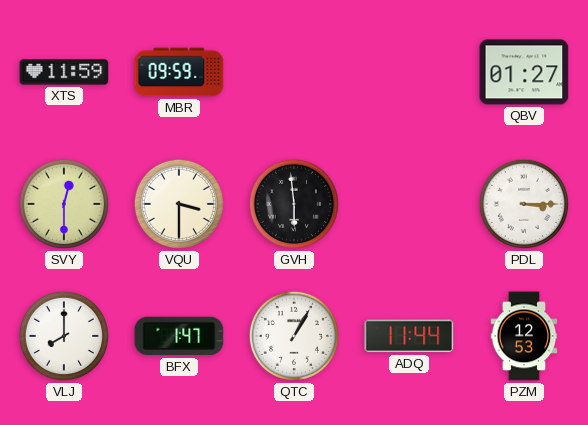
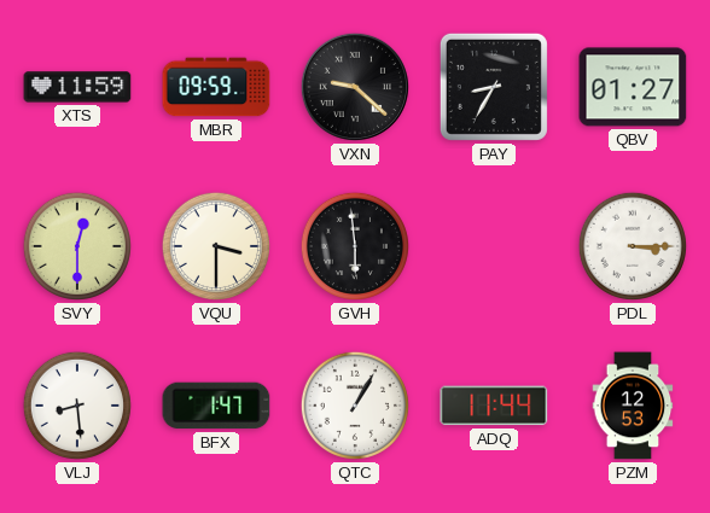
VXN: none -> 9:22 (355, 87)
PAY: none -> 8:35 (494, 87)
VLJ: 8:00 -> 8:29 (77, 406)
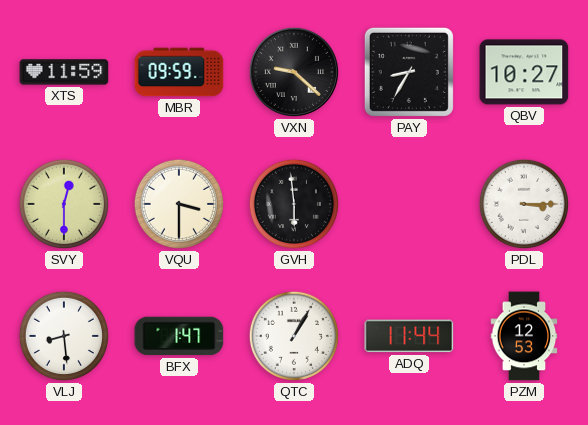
QBV: 01:27 -> 10:27 (524, 72)
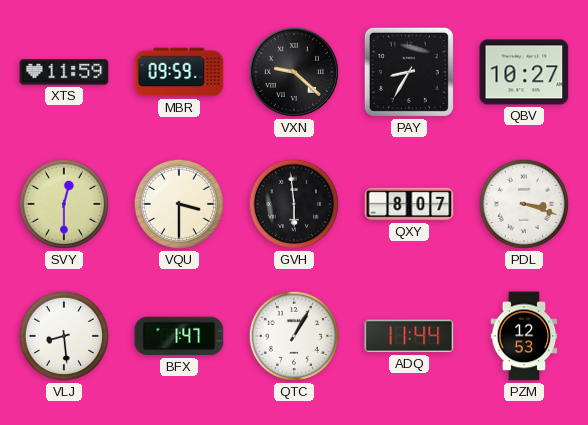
QXY: none -> 8:07 (409, 204)
PDL: 3:15 -> 3:18 (524, 204)
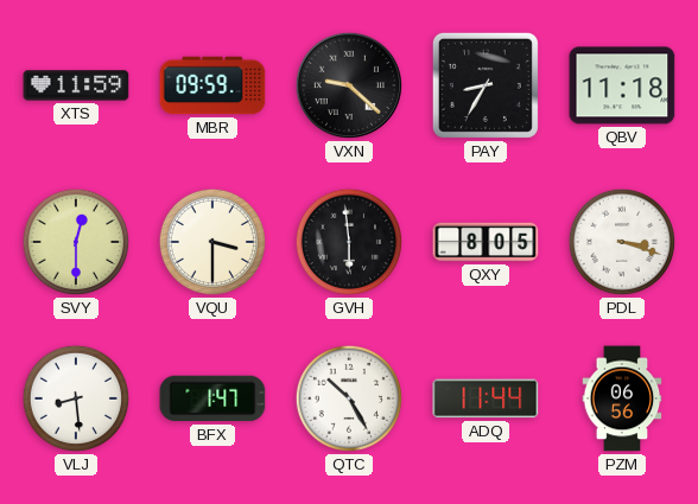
QBV: 10:27 -> 11:18 (622, 85)
QXY: 8:07 -> 8:05 (486, 242)
QTC: 1:05 -> 10:25 (349, 398)
PZM: 12:53 -> 06:56 (622, 398)
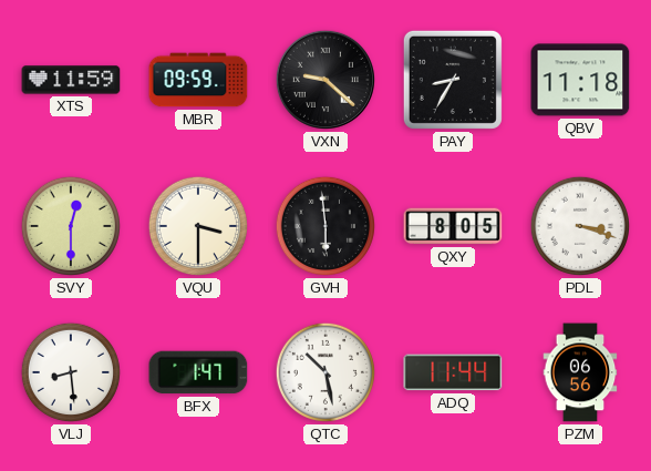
QTC: 10:25 -> 10:28 (325, 372)
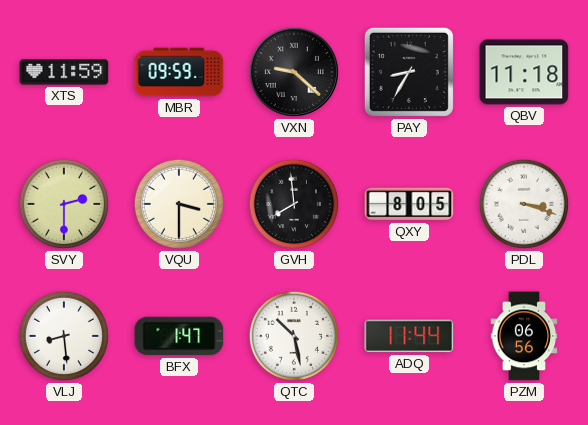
SVY: 12:30 -> 2:30 (64, 204)
GVH: 5:59 -> 7:59 (294, 204)
